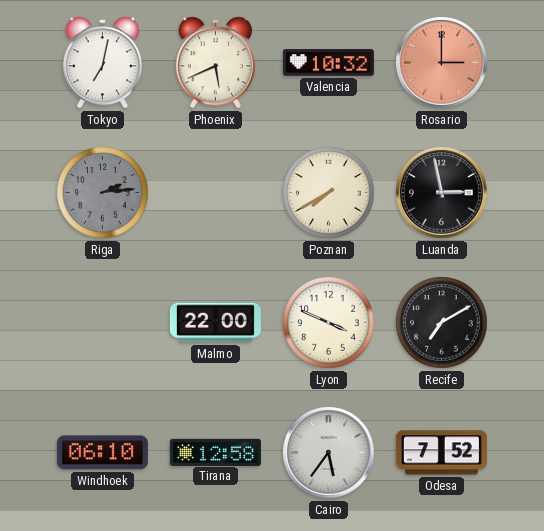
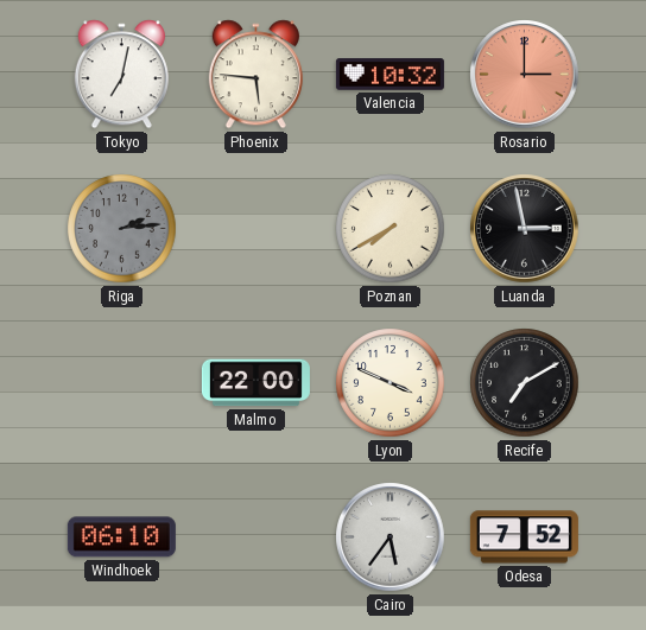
Phoenix: 5:41 -> 5:46 (255, 75)
Tirana: 12:58 -> none (215, 452)
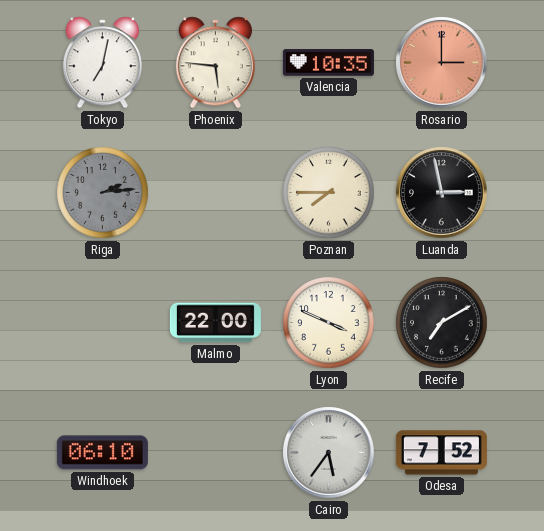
Valencia: 10:32 -> 10:35 (328, 63)
Poznan: 7:40 -> 7:45 (329, 193)
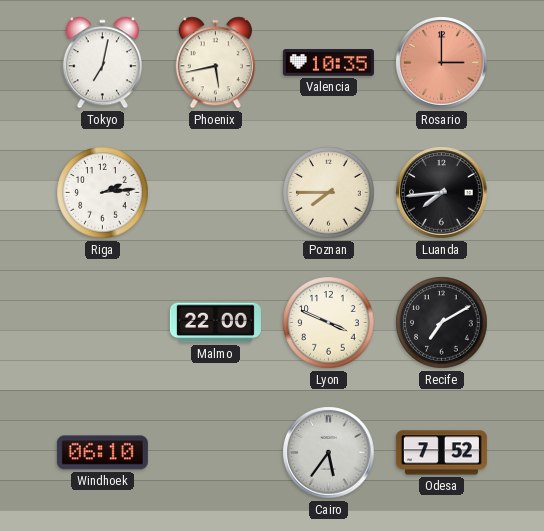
Phoenix: 5:46 -> 5:43 (215, 63)
Riga dial: grey -> white (103, 193)
Luanda: 2:58 -> 7:44 (442, 193)
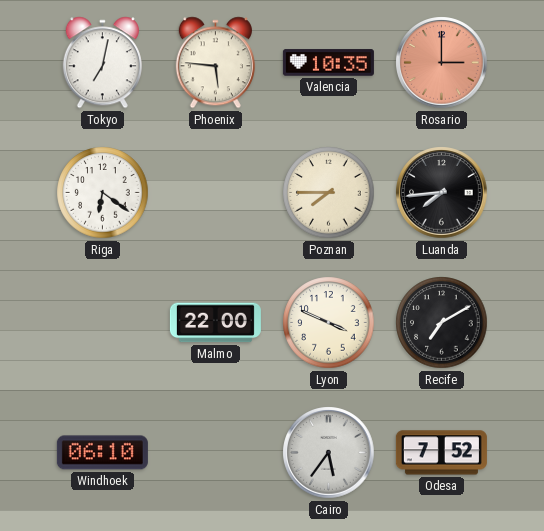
Phoenix: 5:43 -> 5:46 (215, 63)
Riga: 2:14 -> 6:21 (103, 193)
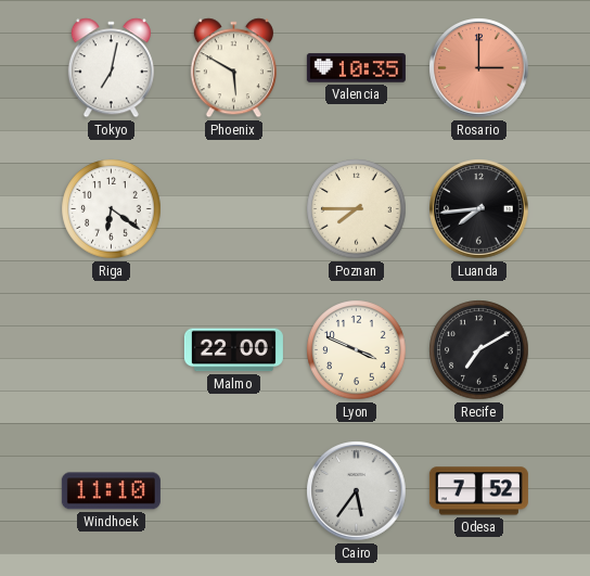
Phoenix: 5:46 -> 5:50 (233, 68)
Windhoek: 06:10 -> 11:10 (111, 491)
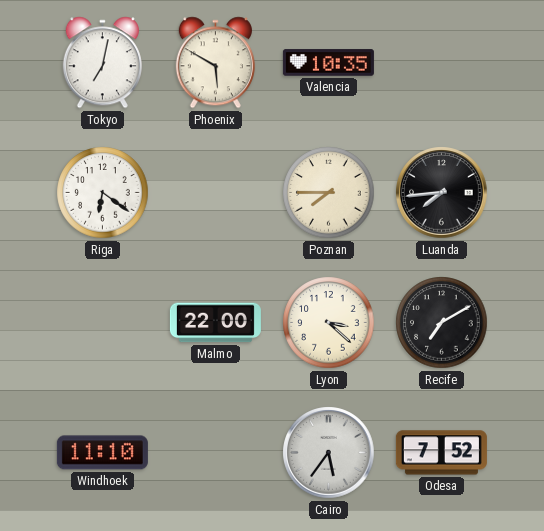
Rosario: 3:00 -> none (479, 68)
Lyon: 3:49 -> 3:22 (329, 323)
